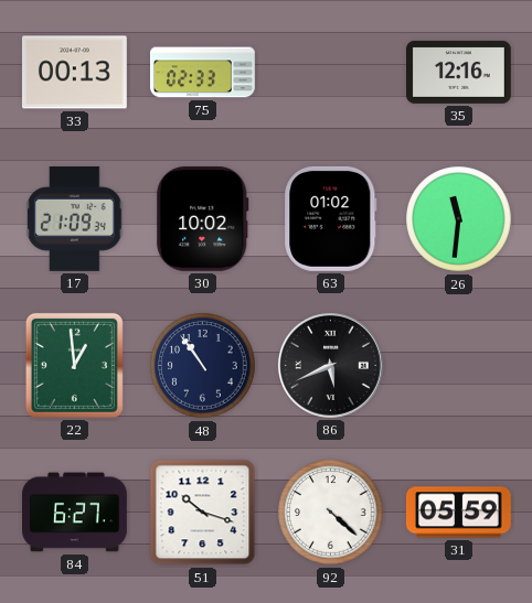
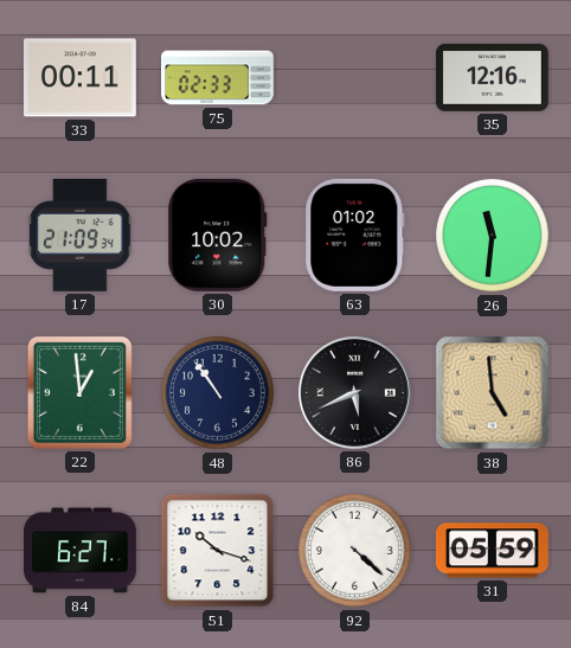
33: 00:13 -> 00:11 (79, 78)
38: none -> 4:59 (493, 393)
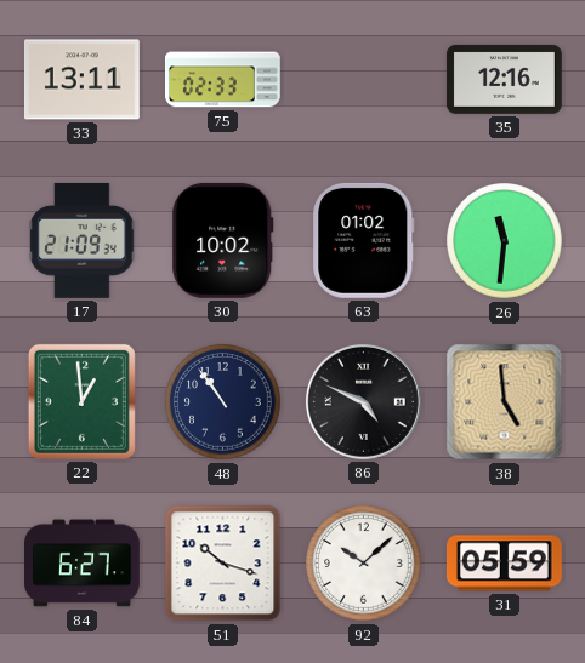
33: 00:11 -> 13:11 (81, 80)
86: 5:41 -> 4:49 (363, 401)
92: 4:22 -> 10:08 (364, 564)
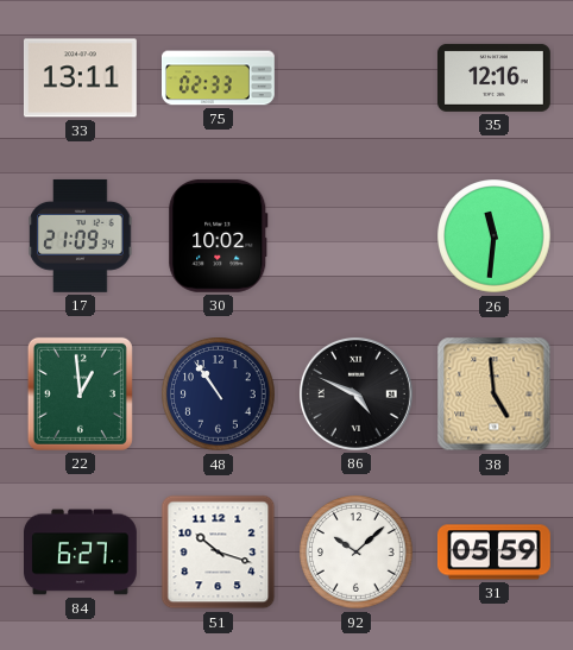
63: 01:02 -> none (364, 240)
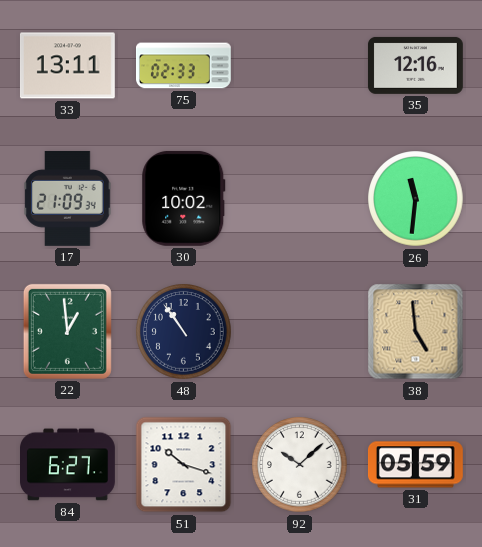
86: 4:49 -> none (355, 393)
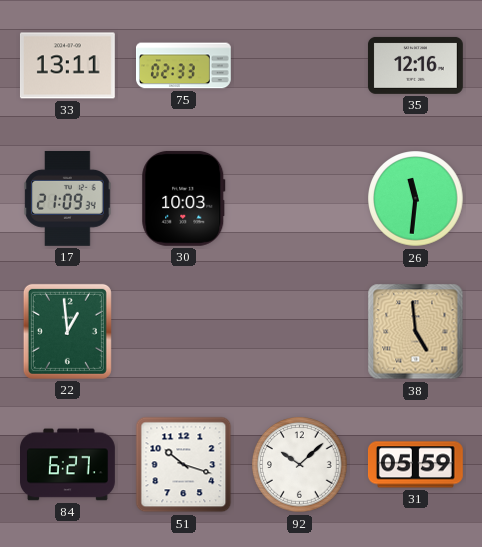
30: 10:02 -> 10:03 (184, 198)
48: 10:54 -> none (184, 332)
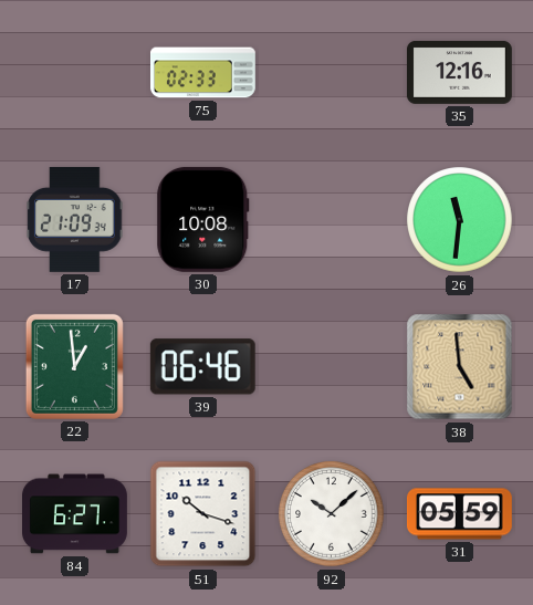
33: 13:11 -> none (67, 66)
30: 10:03 -> 10:08 (203, 219)
39: none -> 06:46 (202, 367)
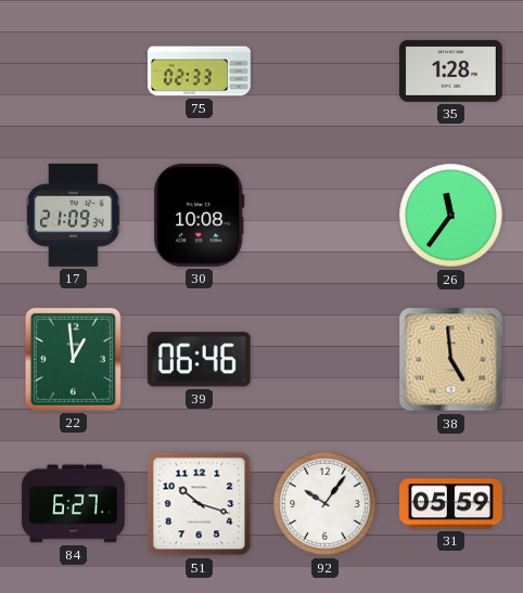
35: 12:16 -> 1:28 (450, 70)
26: 11:31 -> 11:36 (451, 216)
92: 10:08 -> 10:06 (326, 504)
